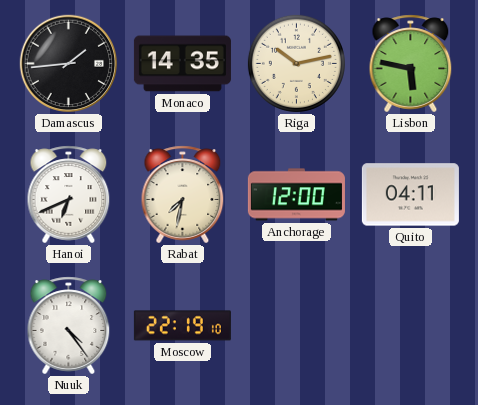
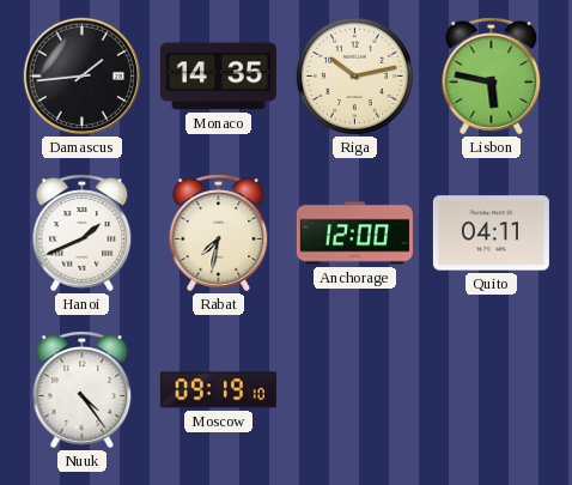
Hanoi: 6:41 -> 1:41 (83, 234)
Moscow: 22:19 -> 09:19 (218, 390)
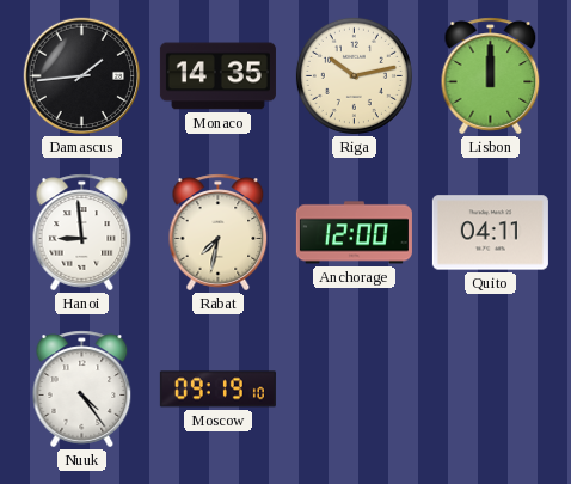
Lisbon: 5:47 -> 12:00 (491, 76)
Hanoi: 1:41 -> 8:59 (82, 233)
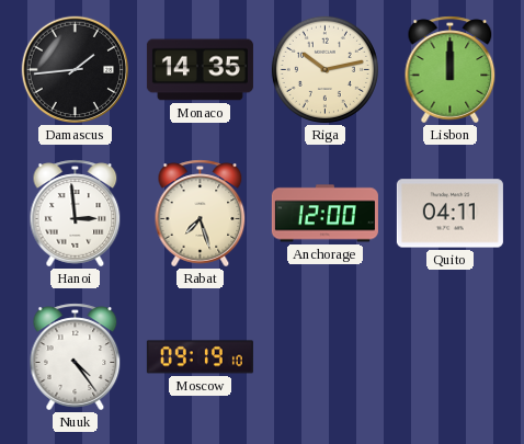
Hanoi: 8:59 -> 2:59 (76, 214)
Rabat: 7:32 -> 7:27 (201, 214)
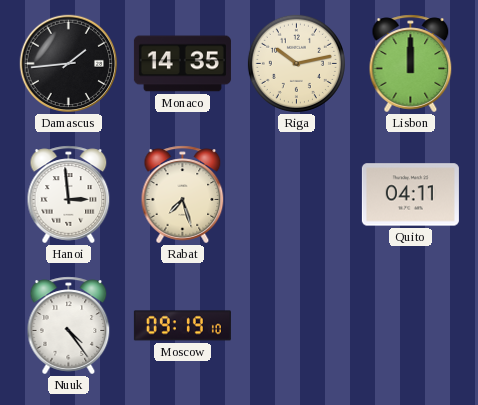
Anchorage: 12:00 -> none (324, 214)
